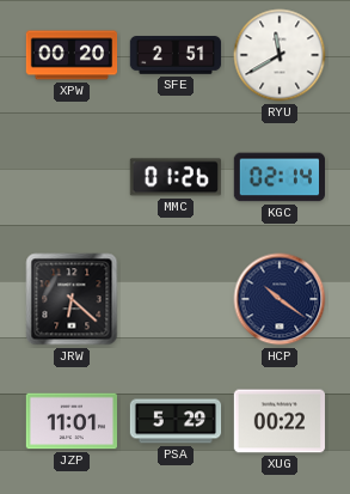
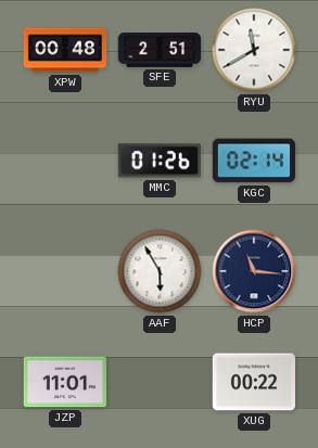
XPW: 00:20 -> 00:48 (65, 50)
JRW: 6:22 -> none (72, 299)
AAF: none -> 5:55 (160, 271)
HCP: 10:21 -> 11:16 (254, 271)
PSA: 5:29 -> none (176, 421)
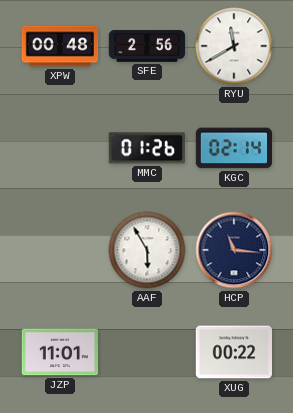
SFE: 2:51 -> 2:56 (147, 46)
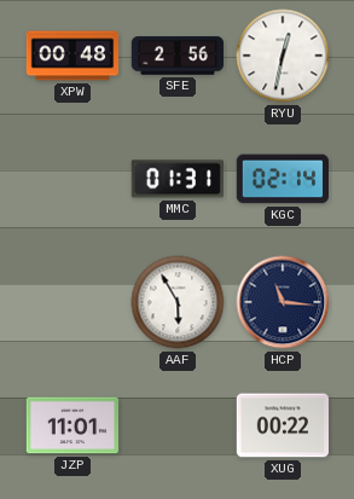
RYU: 11:40 -> 12:32 (283, 56)
MMC: 01:26 -> 01:31 (178, 179)
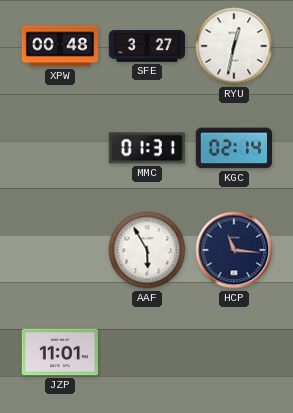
SFE: 2:56 -> 3:27 (147, 46)
XUG: 00:22 -> none (282, 425)
